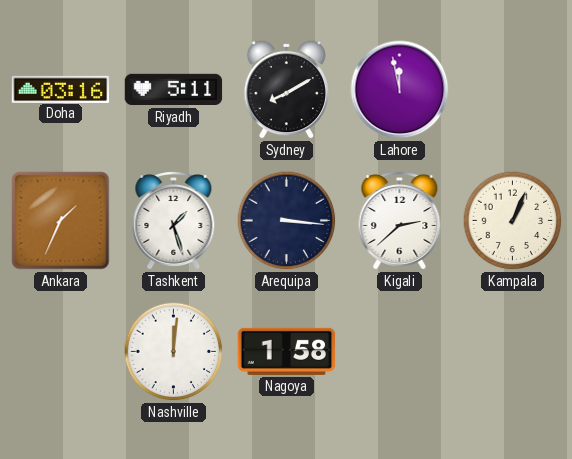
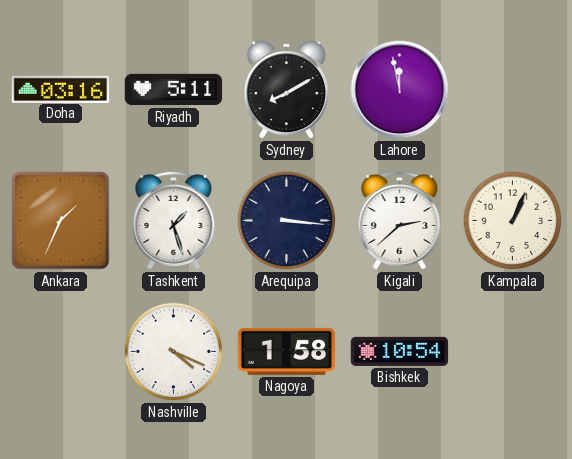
Nashville: 12:01 -> 4:19 (174, 352)
Bishkek: none -> 10:54 (400, 351)
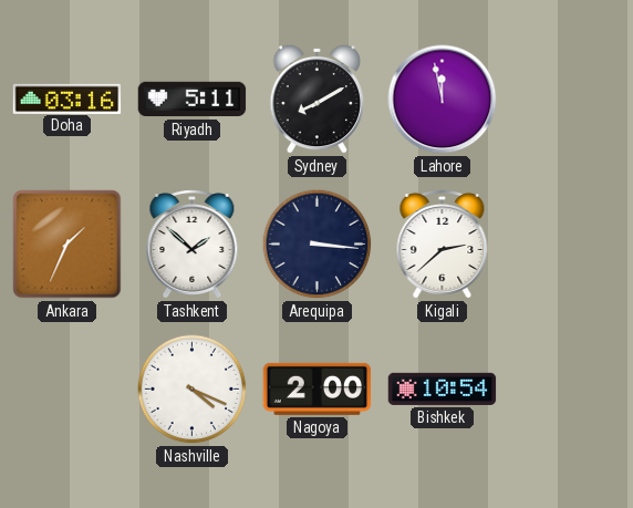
Tashkent: 1:27 -> 1:52 (193, 245)
Kampala: 1:04 -> none (513, 221)
Nagoya: 1:58 -> 2:00 (318, 388)
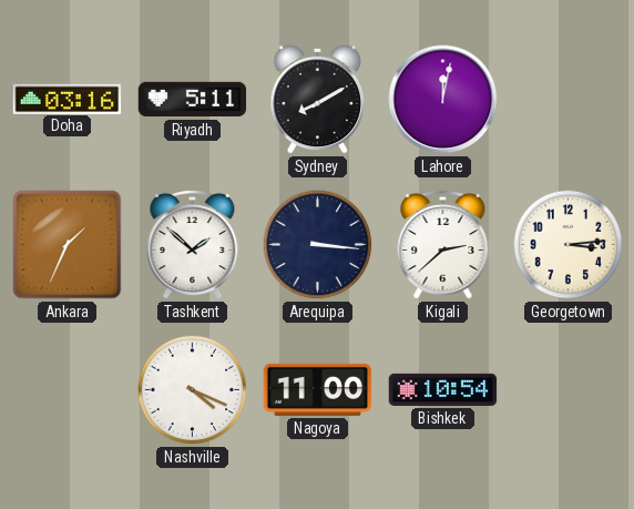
Lahore: 11:58 -> 12:02 (443, 100)
Georgetown: none -> 3:14 (569, 245)
Nagoya: 2:00 -> 11:00 (318, 389)
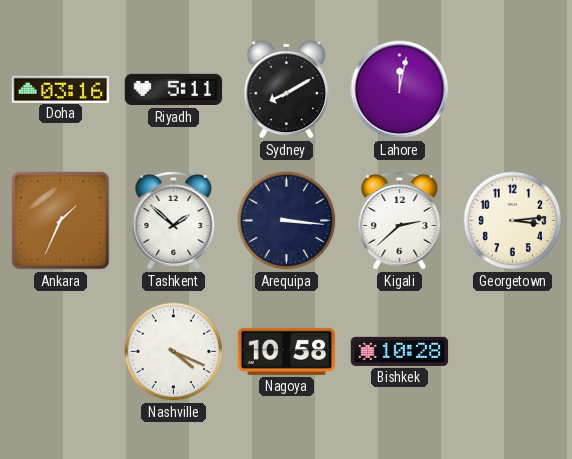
Nagoya: 11:00 -> 10:58 (287, 351)
Bishkek: 10:54 -> 10:28 (400, 351)
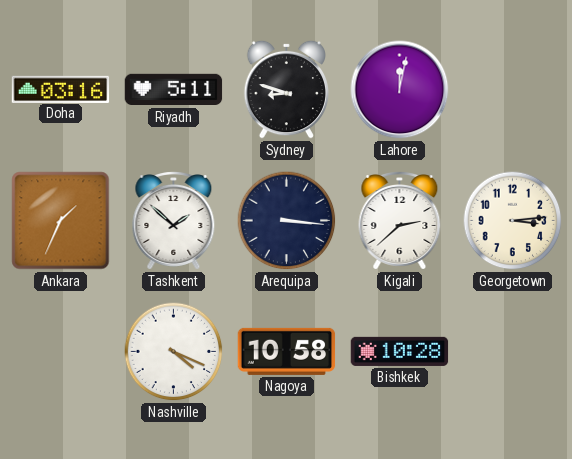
Sydney: 8:10 -> 8:48 (286, 89)
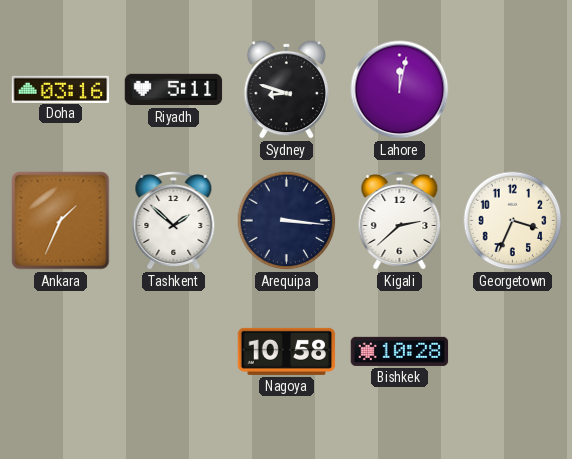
Georgetown: 3:14 -> 3:34 (513, 221)
Nashville: 4:19 -> none (174, 352)
